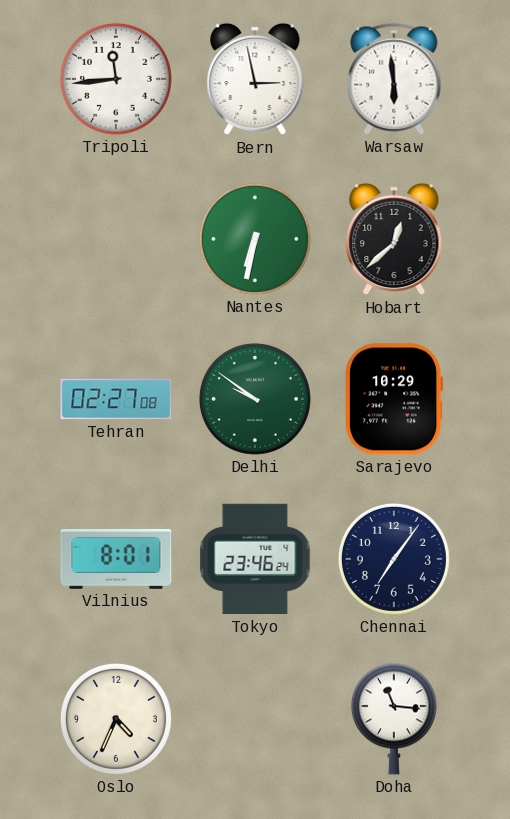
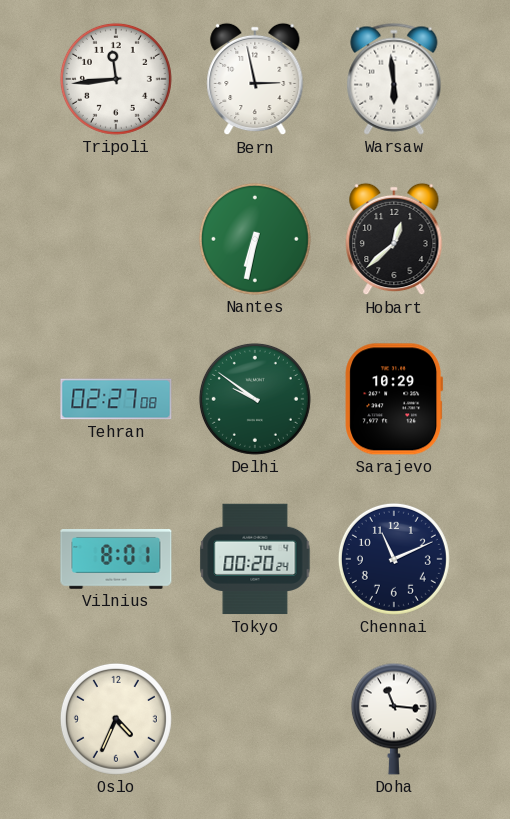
Tokyo: 23:46 -> 00:20 (255, 559)
Chennai: 7:06 -> 11:11 (394, 559)
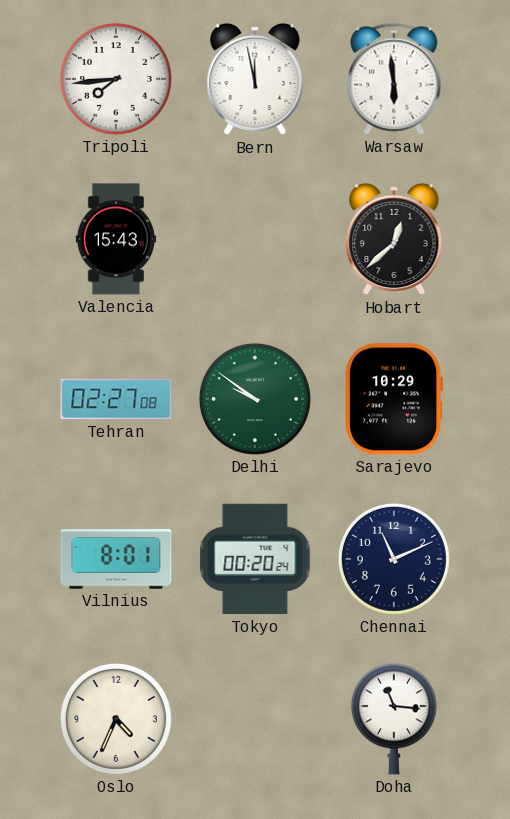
Tripoli: 11:44 -> 7:44 (116, 79)
Bern: 2:58 -> 11:58 (255, 79)
Valencia: none -> 15:43 (115, 239)
Nantes: 6:32 -> none (255, 239)
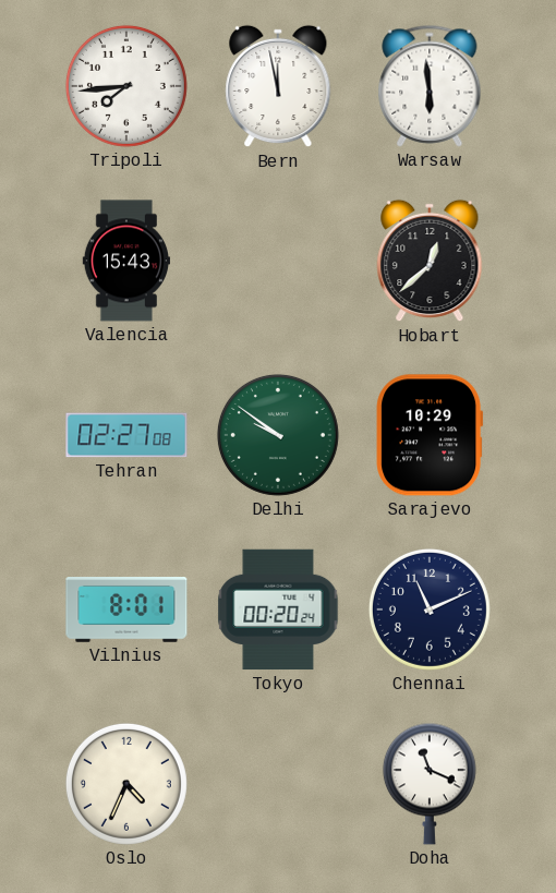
Doha: 11:16 -> 11:19 (430, 784)
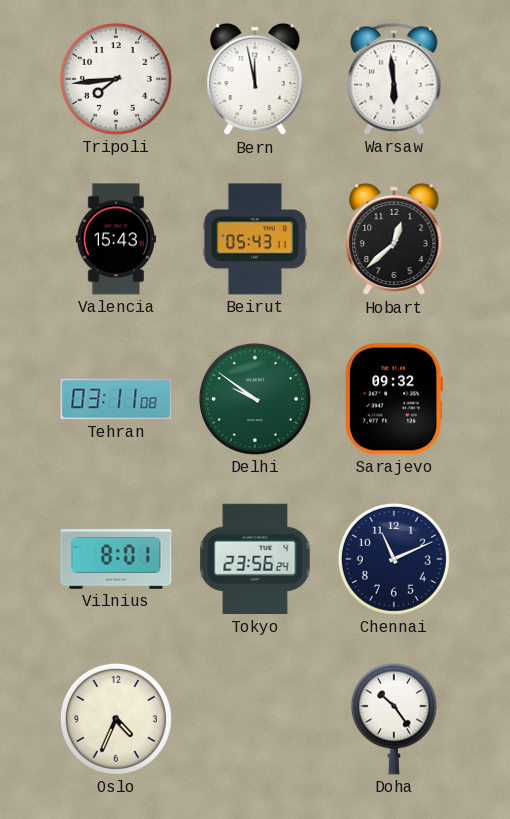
Beirut: none -> 05:43 (255, 239)
Tehran: 02:27 -> 03:11 (116, 399)
Sarajevo: 10:29 -> 09:32 (394, 399)
Tokyo: 00:20 -> 23:56 (255, 559)
Doha: 11:19 -> 10:24 (394, 719)
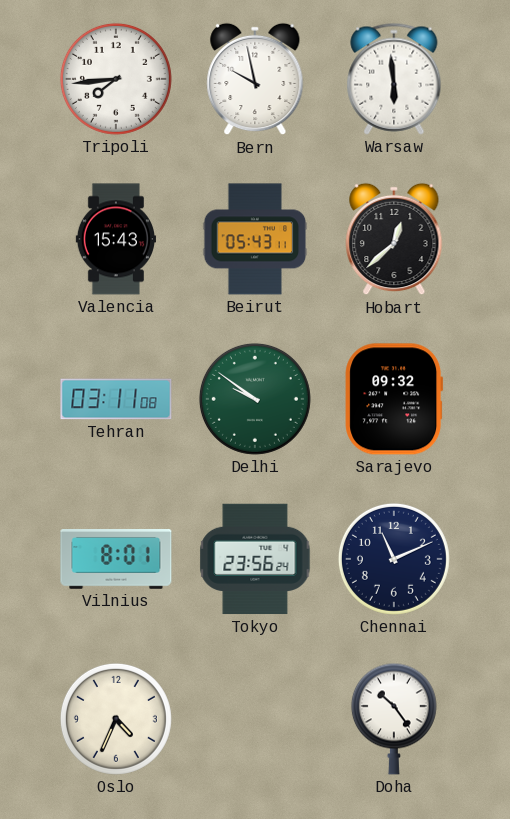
Bern: 11:58 -> 9:58 (255, 79)
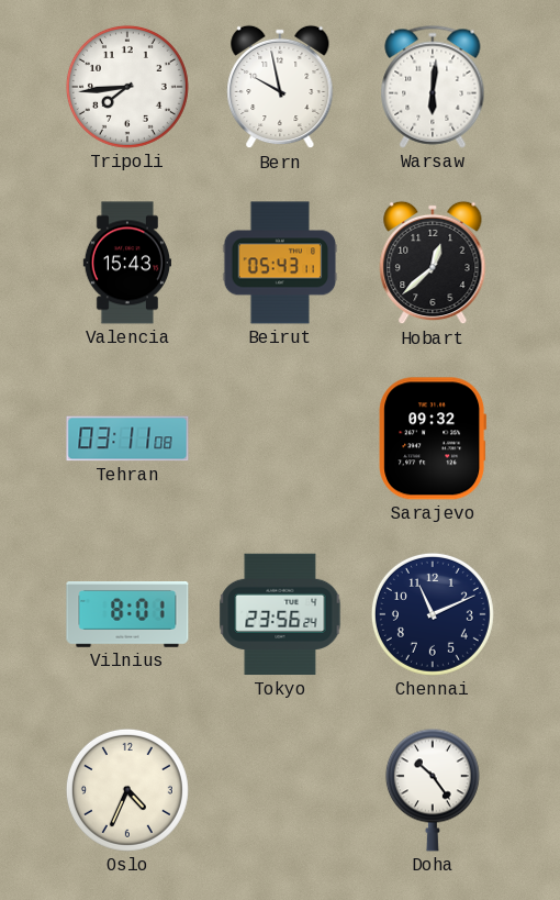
Warsaw: 5:59 -> 6:01 (433, 87)
Delhi: 9:51 -> none (255, 399)
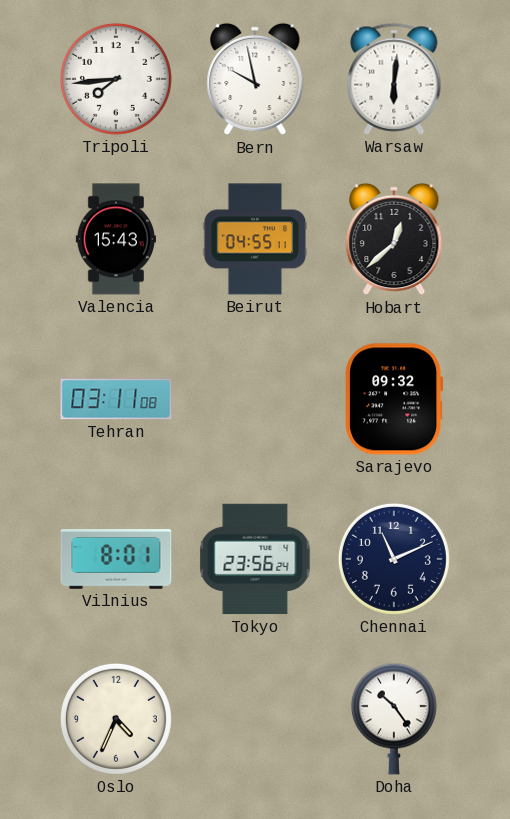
Beirut: 05:43 -> 04:55 (255, 239)
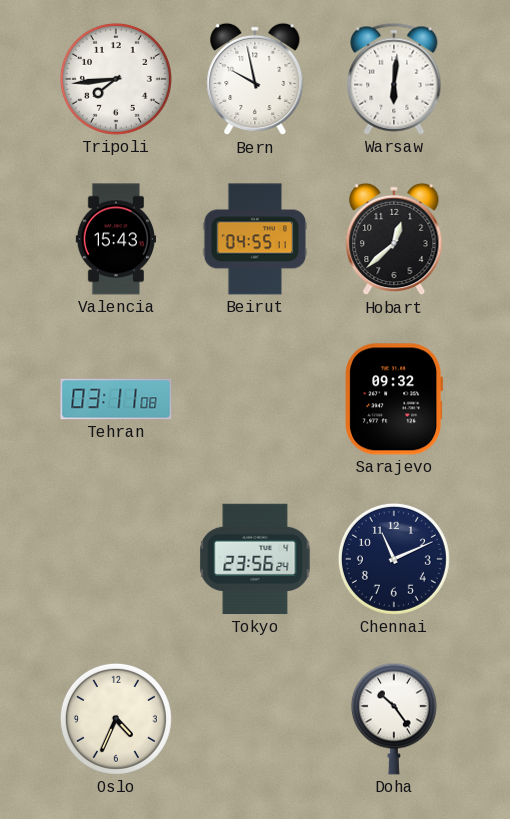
Vilnius: 8:01 -> none (116, 559)
